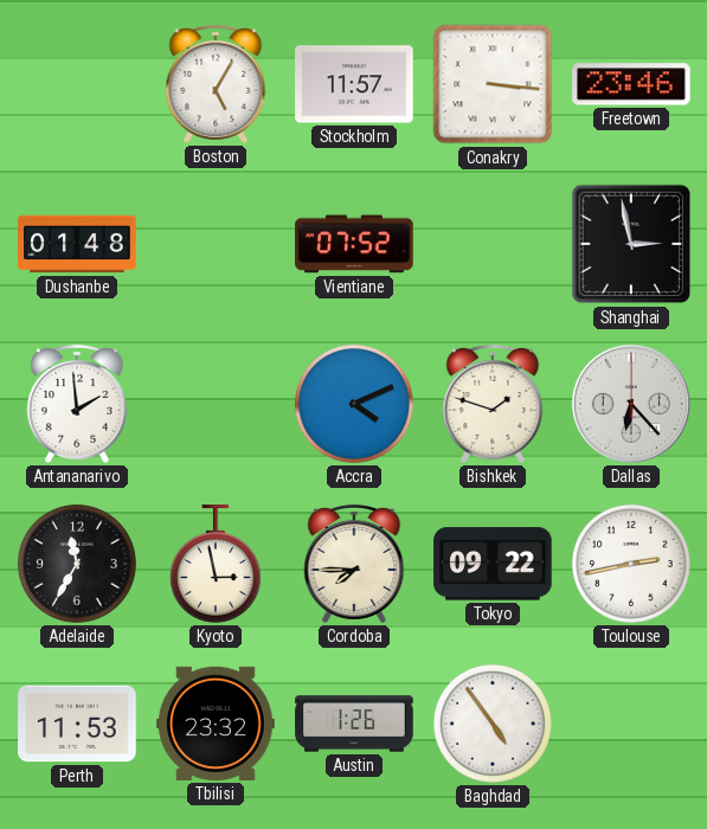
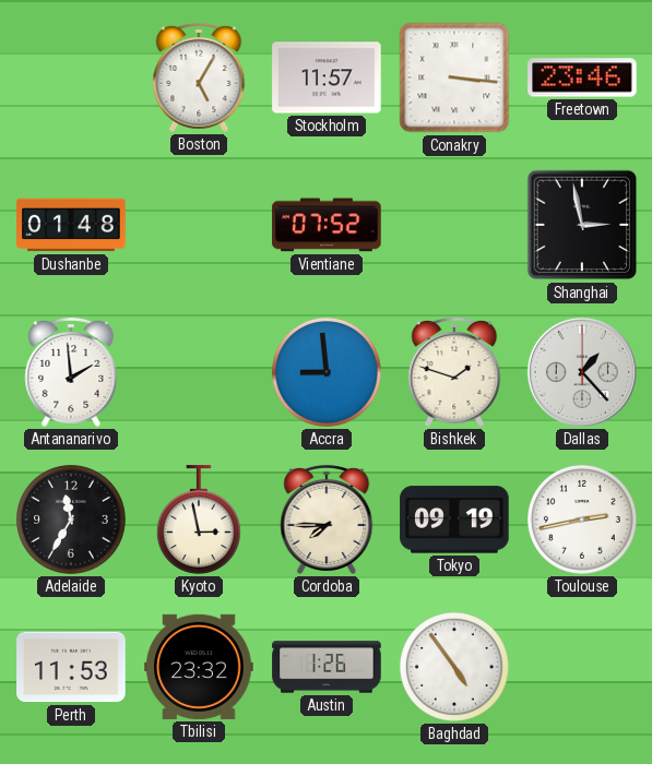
Accra: 4:11 -> 8:59 (327, 372)
Dallas: 6:23 -> 1:23 (582, 372)
Tokyo: 09:22 -> 09:19 (454, 520)
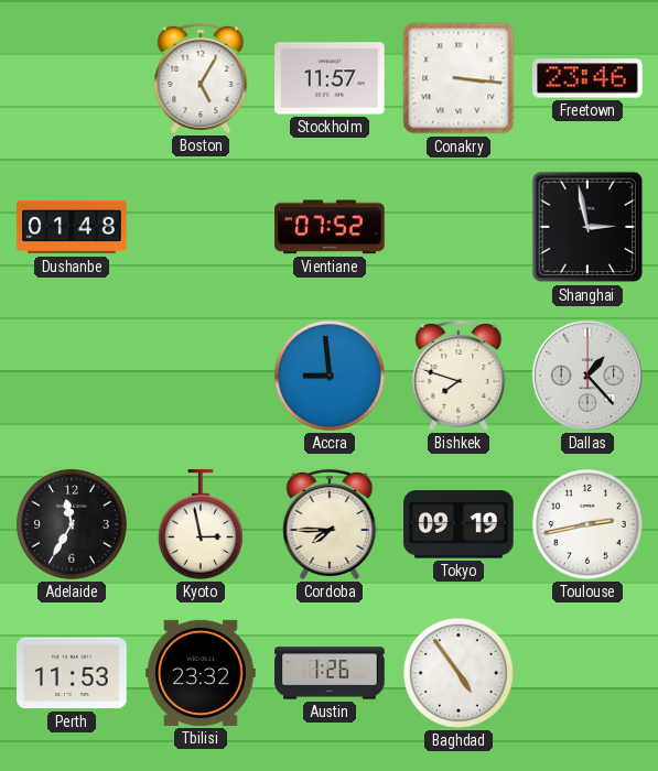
Antananarivo: 1:59 -> none (71, 372)
Bishkek: 1:48 -> 7:48 (459, 376)
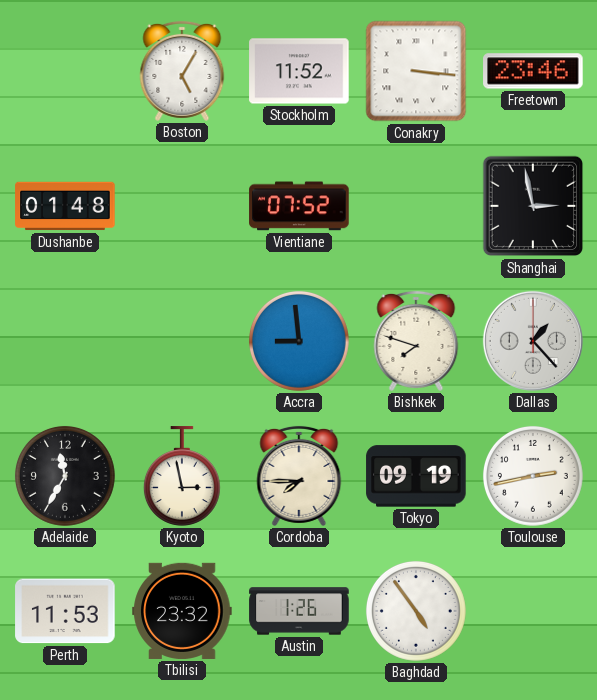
Stockholm: 11:57 -> 11:52 (299, 71)
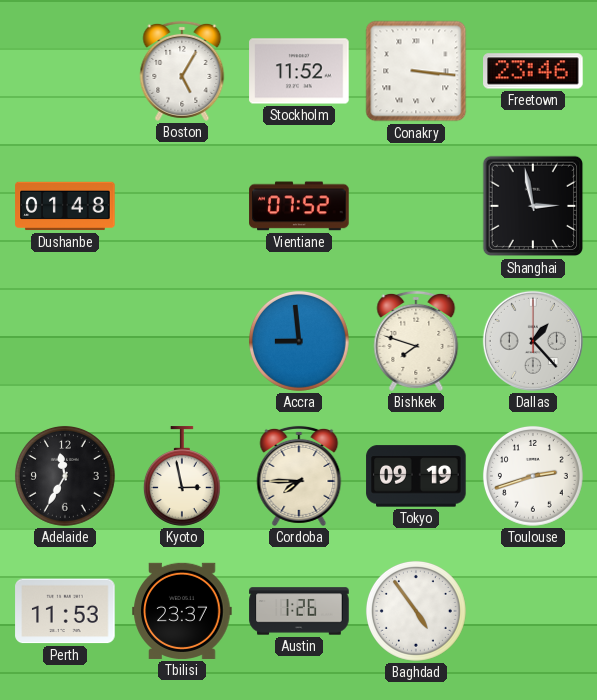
Toulouse: 2:43 -> 2:42 (533, 476)
Tbilisi: 23:32 -> 23:37 (182, 611)
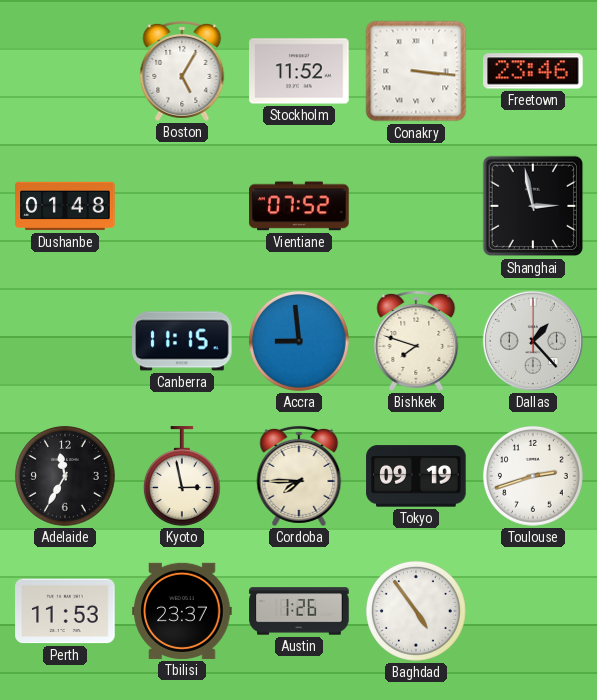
Canberra: none -> 11:15 (182, 341)
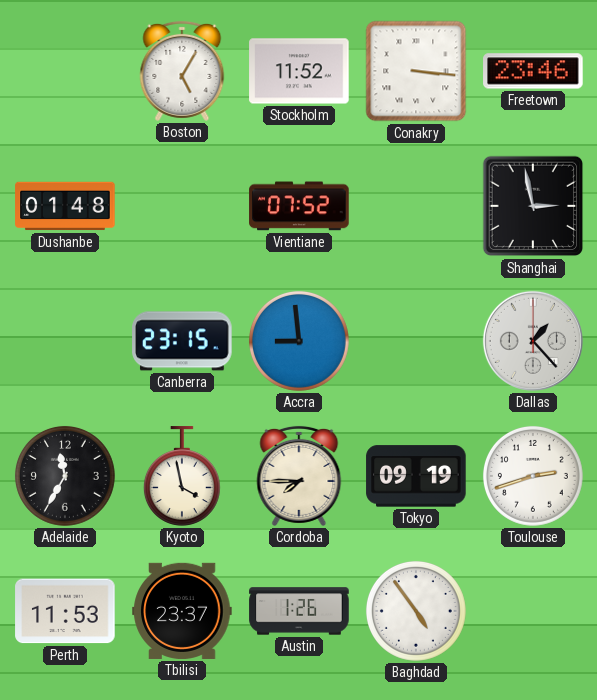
Canberra: 11:15 -> 23:15 (182, 341)
Bishkek: 7:48 -> none (416, 341)
Kyoto: 2:58 -> 3:58 (182, 476)
